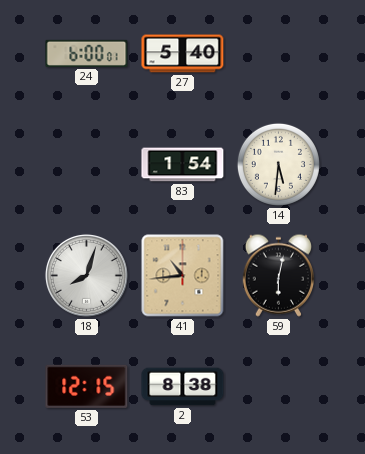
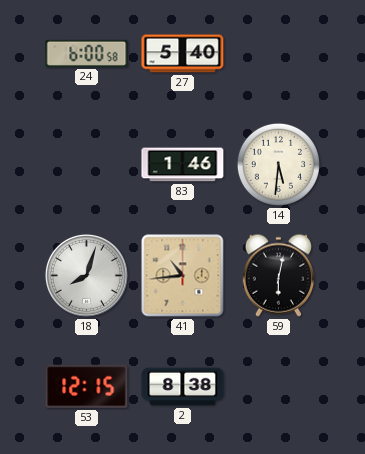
24: 6:00:01 -> 6:00:58 (87, 53)
83: 1:54 -> 1:46 (183, 165)
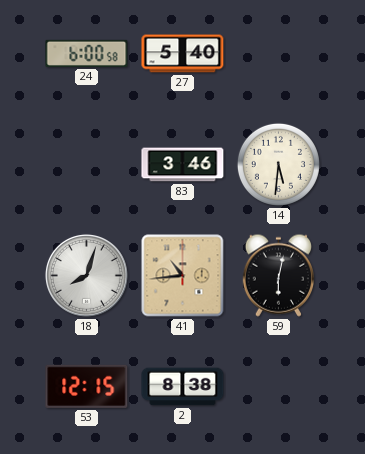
83: 1:46 -> 3:46 (183, 165)
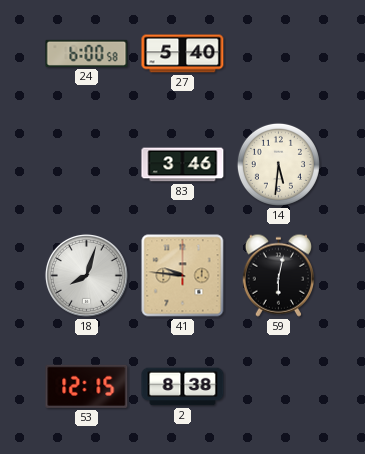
41: 10:44 -> 9:46 (183, 276)
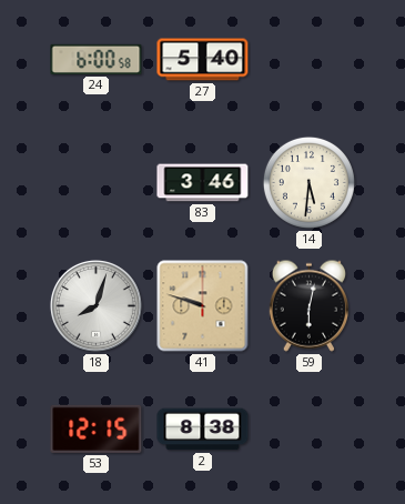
41: 9:46 -> 9:48 (203, 306)
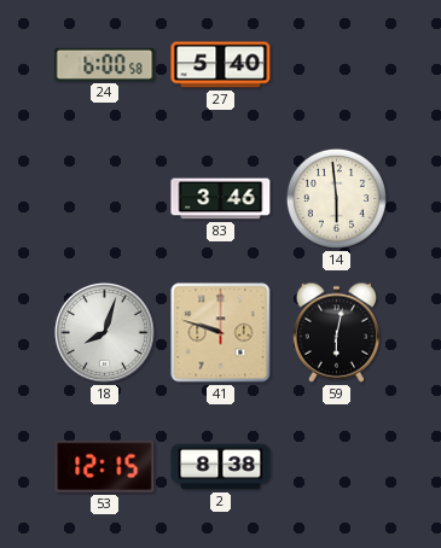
14: 5:31 -> 5:59 (336, 198)
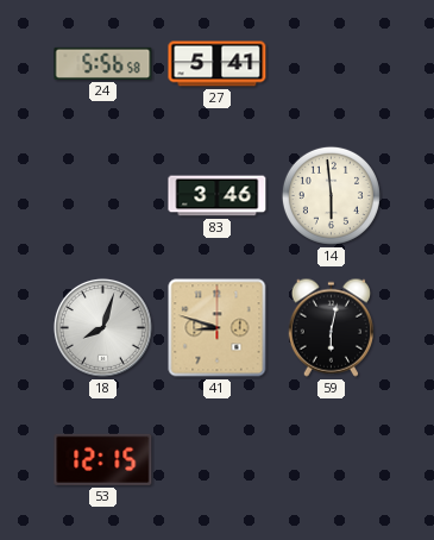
24: 6:00 -> 5:56 (103, 63)
27: 5:40 -> 5:41 (218, 64)
41: 9:48 -> 8:48 (218, 328)
2: 8:38 -> none (221, 467)
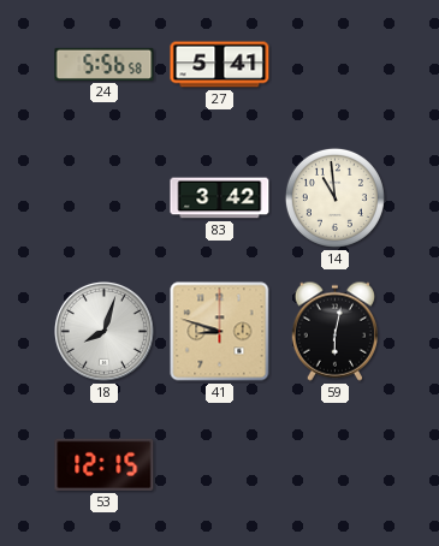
83: 3:46 -> 3:42 (220, 198)
14: 5:59 -> 10:59 (334, 197)
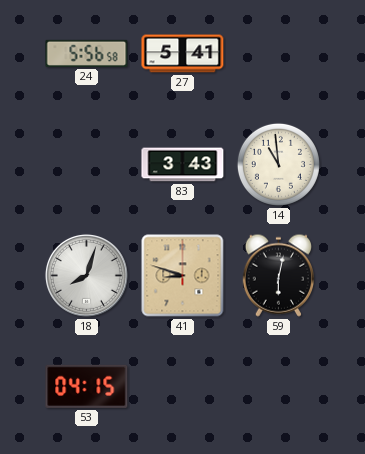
83: 3:42 -> 3:43 (183, 165)
53: 12:15 -> 04:15 (87, 386)
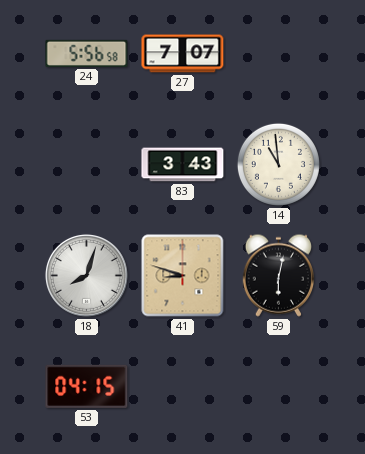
27: 5:41 -> 7:07 (183, 54)
